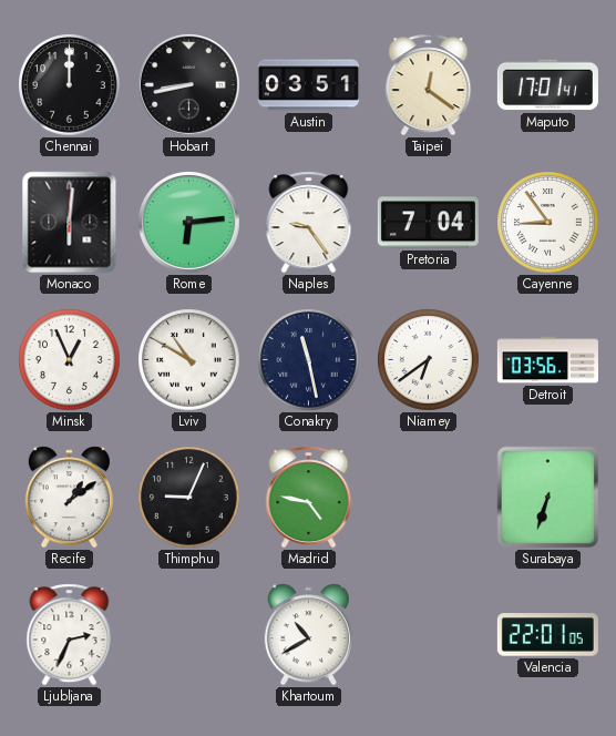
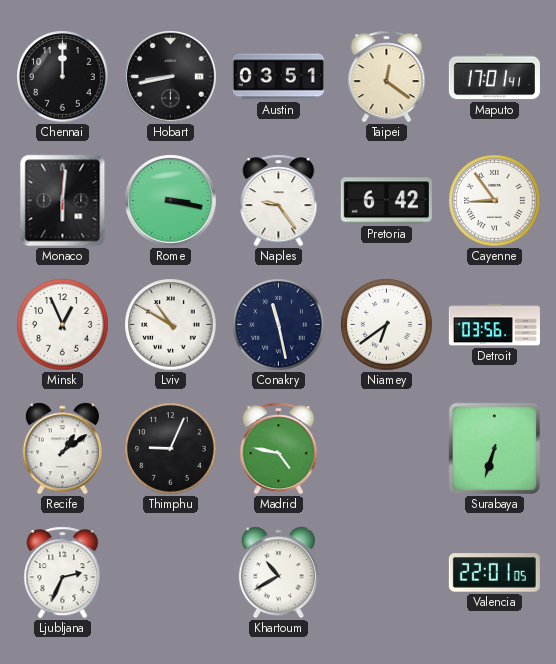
Rome: 6:14 -> 3:17 (171, 201)
Pretoria: 7:04 -> 6:42 (386, 201)
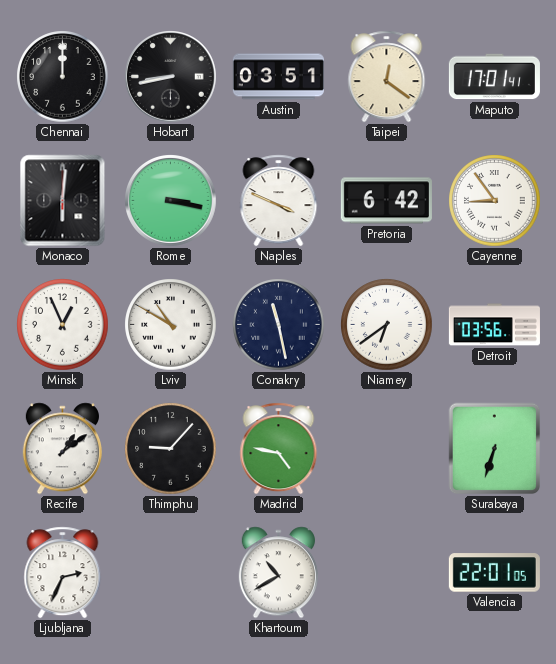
Naples: 9:24 -> 3:49 (279, 201)
Thimphu: 9:04 -> 9:07 (171, 449)
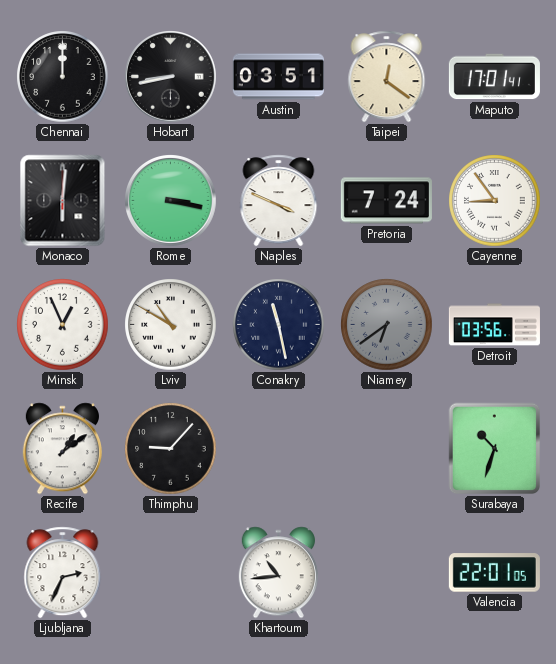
Pretoria: 6:42 -> 7:24 (386, 201)
Niamey dial: white -> grey (387, 325)
Madrid: 4:47 -> none (279, 449)
Surabaya: 6:33 -> 10:33 (495, 449)
Khartoum: 10:40 -> 10:44 (278, 573)
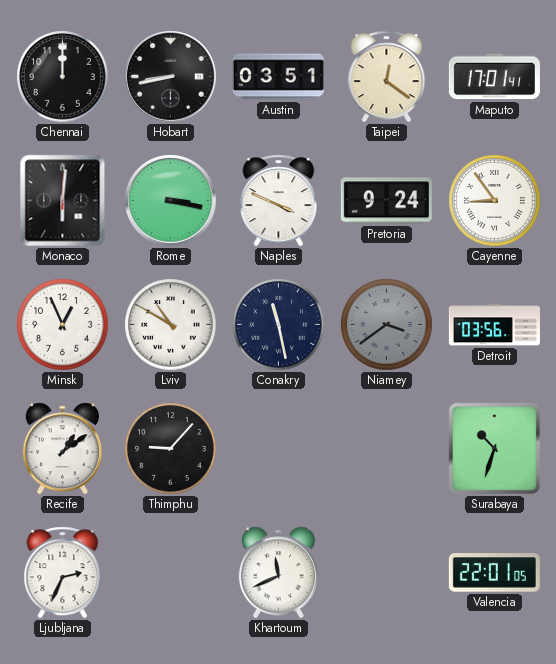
Pretoria: 7:24 -> 9:24 (386, 201)
Niamey: 6:39 -> 3:39 (387, 325)
Khartoum: 10:44 -> 11:41 (278, 573)
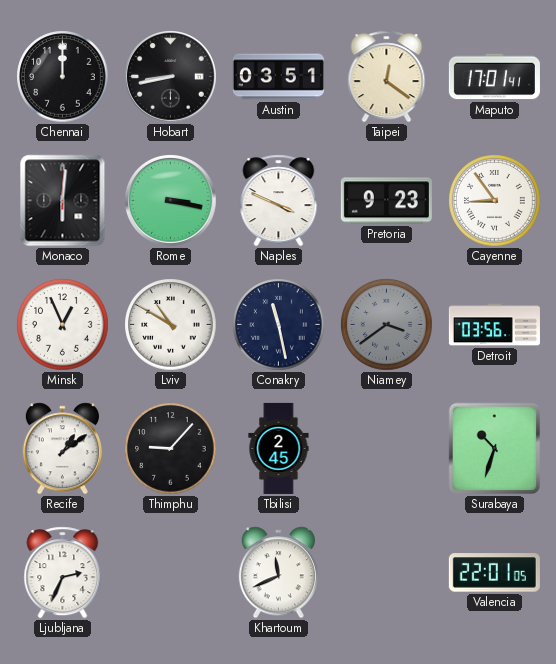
Pretoria: 9:24 -> 9:23 (386, 201)
Tbilisi: none -> 2:45 (279, 448)
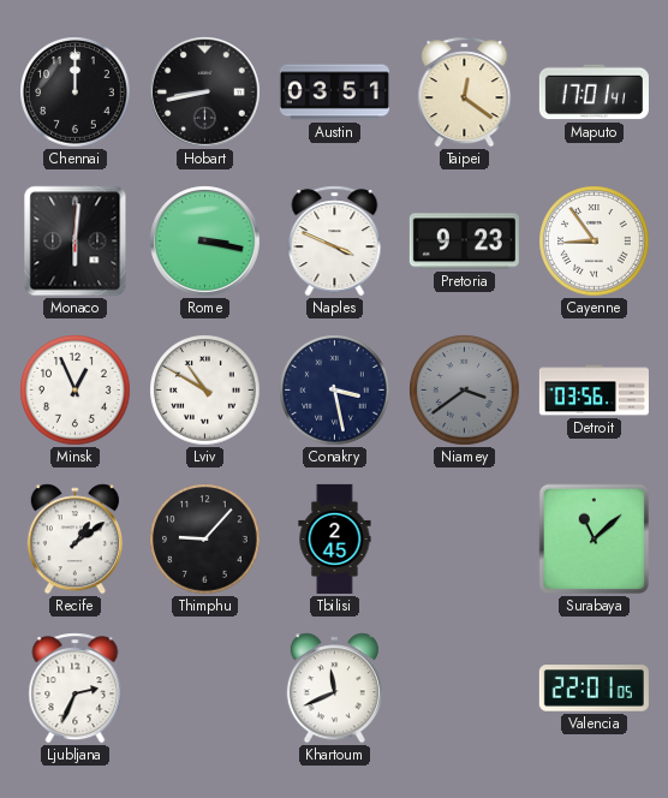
Conakry: 11:28 -> 3:28 (335, 391)
Surabaya: 10:33 -> 11:08 (595, 540)
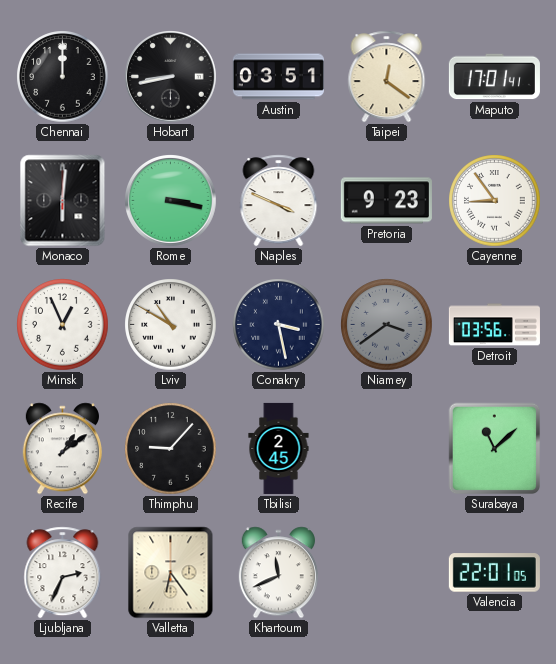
Valletta: none -> 6:24 (171, 573)
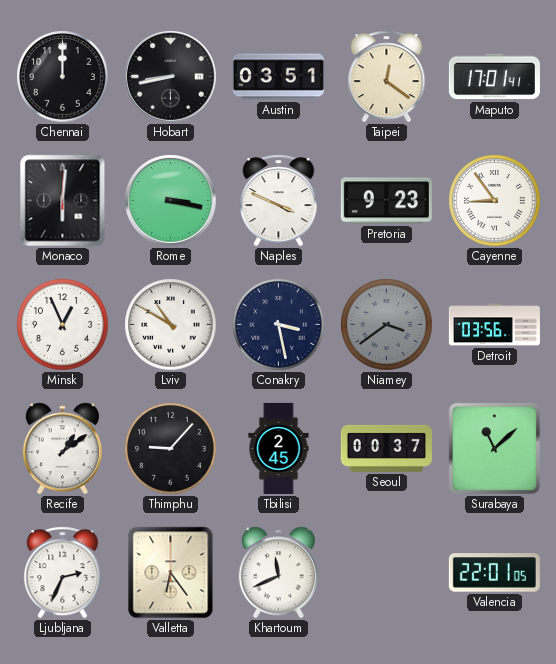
Seoul: none -> 00:37 (386, 448)
